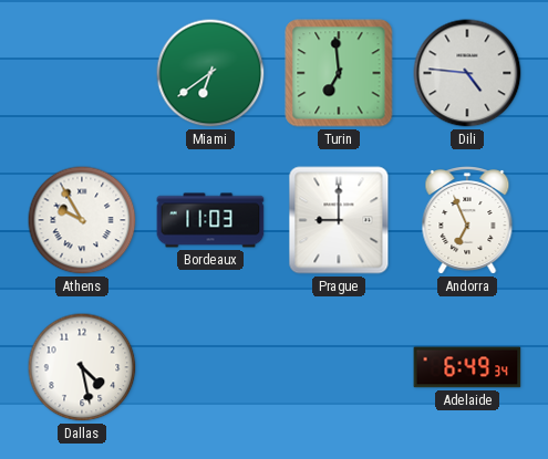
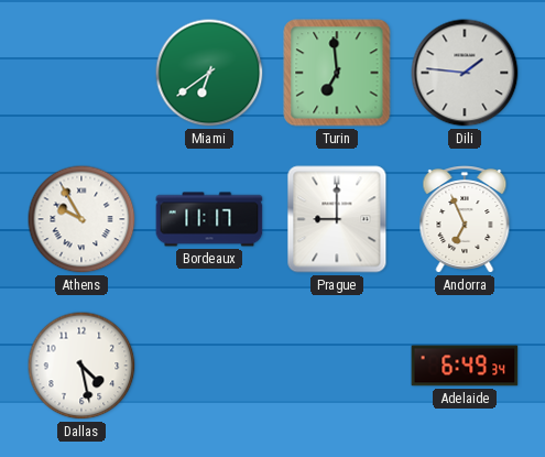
Dili: 4:46 -> 1:46 (465, 73)
Bordeaux: 11:03 -> 11:17 (209, 219)
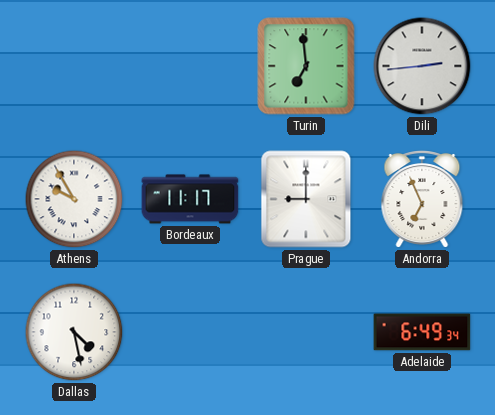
Miami: 6:39 -> none (209, 73)
Dili: 1:46 -> 2:44 (422, 66)
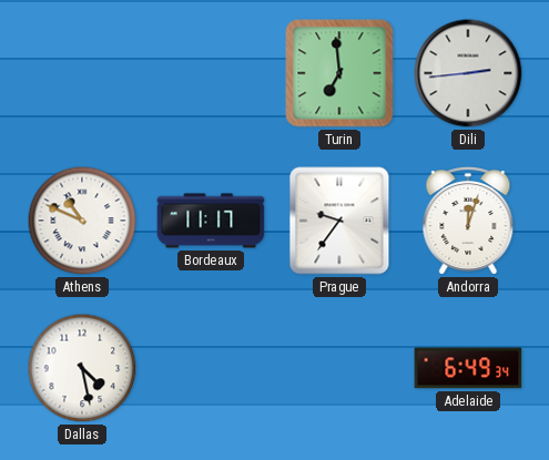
Athens: 9:55 -> 10:49 (82, 221)
Prague: 9:00 -> 9:36 (339, 221)
Andorra: 6:56 -> 12:03 (468, 222)
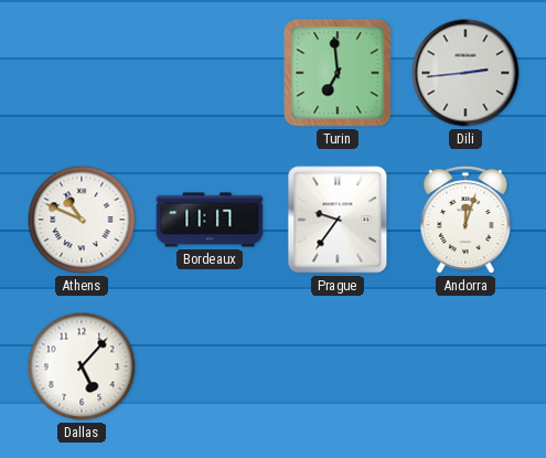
Dallas: 4:28 -> 5:07 (82, 366)
Adelaide: 6:49 -> none (468, 368)
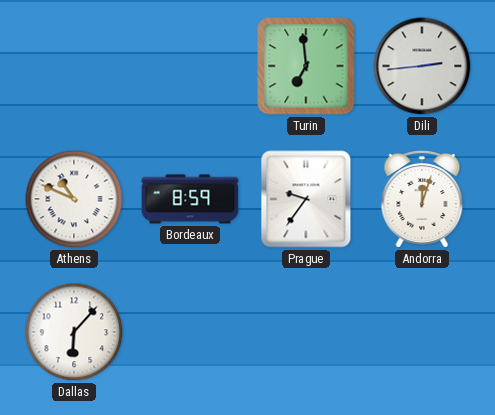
Bordeaux: 11:17 -> 8:59 (190, 199)
Dallas: 5:07 -> 6:07 (74, 332)
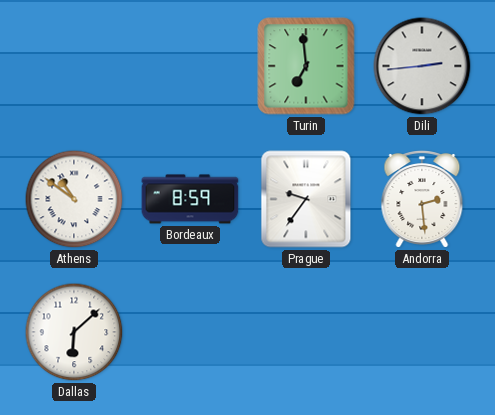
Athens: 10:49 -> 10:51 (74, 199)
Andorra: 12:03 -> 2:29 (422, 200)
Dallas: 6:07 -> 6:08 (74, 332)
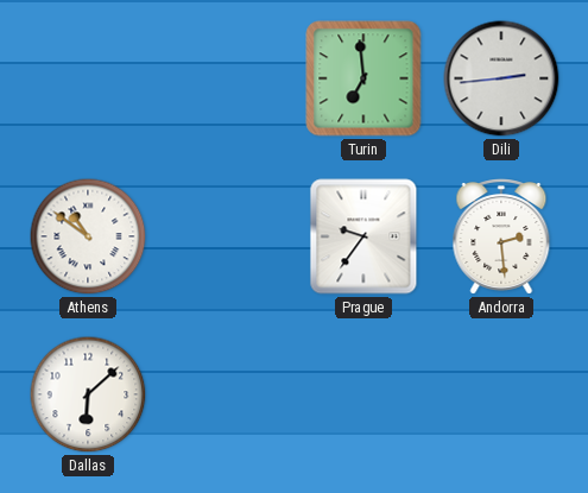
Bordeaux: 8:59 -> none (190, 199)
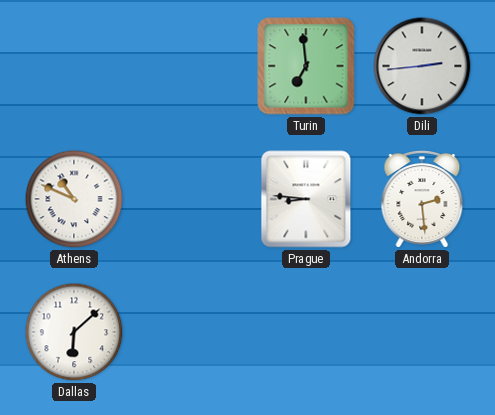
Athens: 10:51 -> 10:49 (74, 199)
Prague: 9:36 -> 8:46 (306, 199)
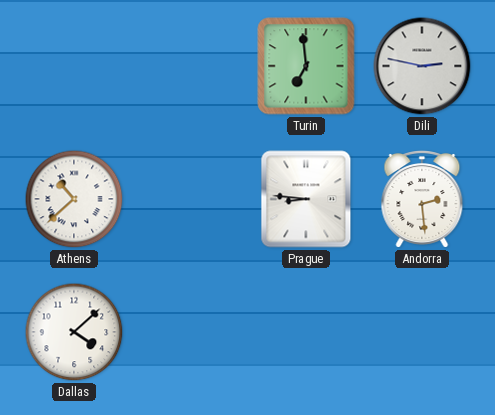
Dili: 2:44 -> 2:47 (422, 66)
Athens: 10:49 -> 10:38 (74, 199)
Dallas: 6:08 -> 4:08 (74, 332)
